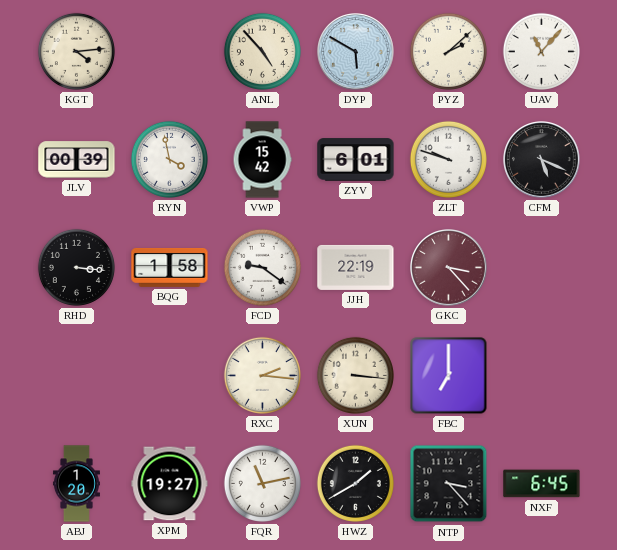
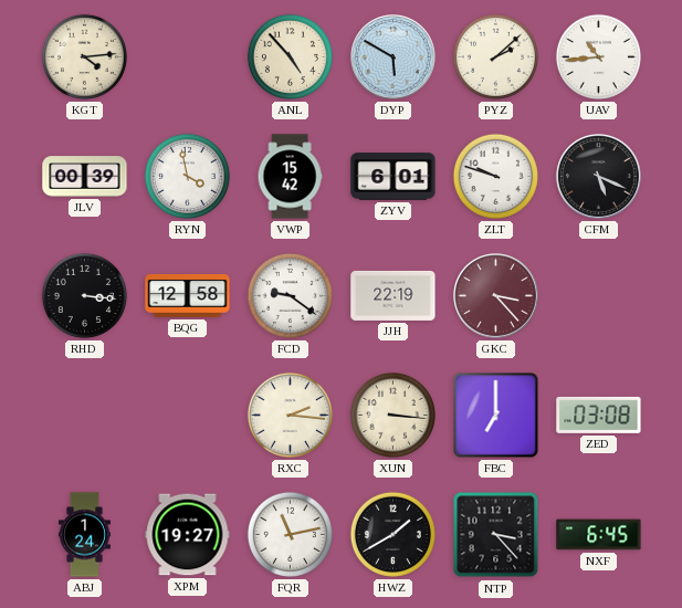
UAV: 11:07 -> 10:44 (598, 56)
BQG: 1:58 -> 12:58 (188, 296)
ZED: none -> 03:08 (599, 415)
ABJ: 1:20 -> 1:24 (84, 535)
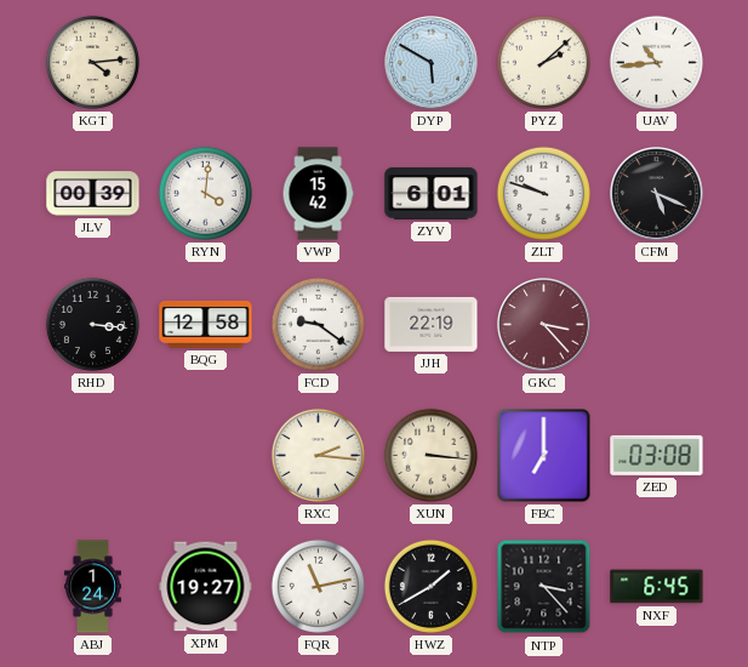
ANL: 4:53 -> none (290, 56)
RYN: 3:58 -> 4:01 (205, 193)
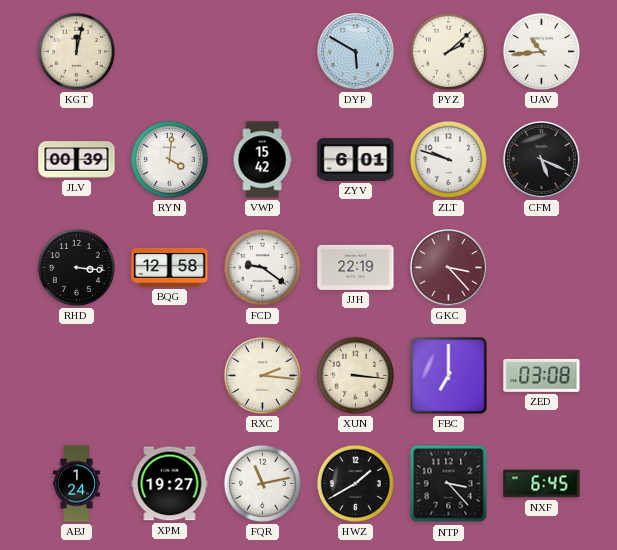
KGT: 4:14 -> 12:02 (76, 51)
